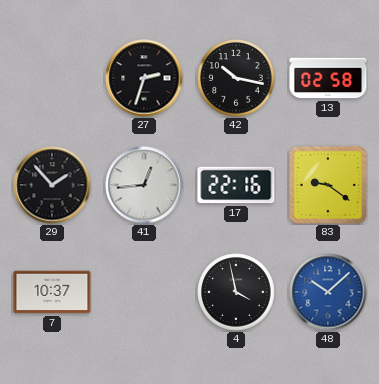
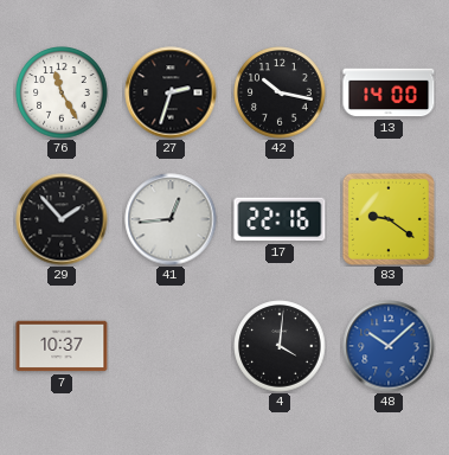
76: none -> 11:25 (62, 92)
13: 02:58 -> 14:00 (389, 92)
4: 3:58 -> 4:01 (280, 346)
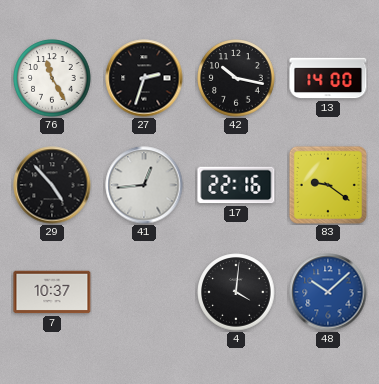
29: 1:53 -> 4:53 (52, 185)
